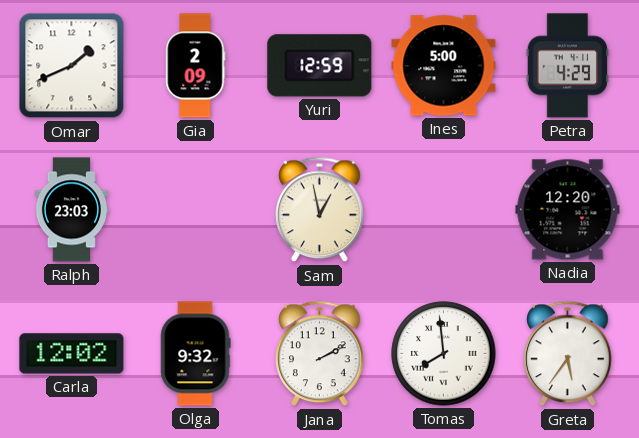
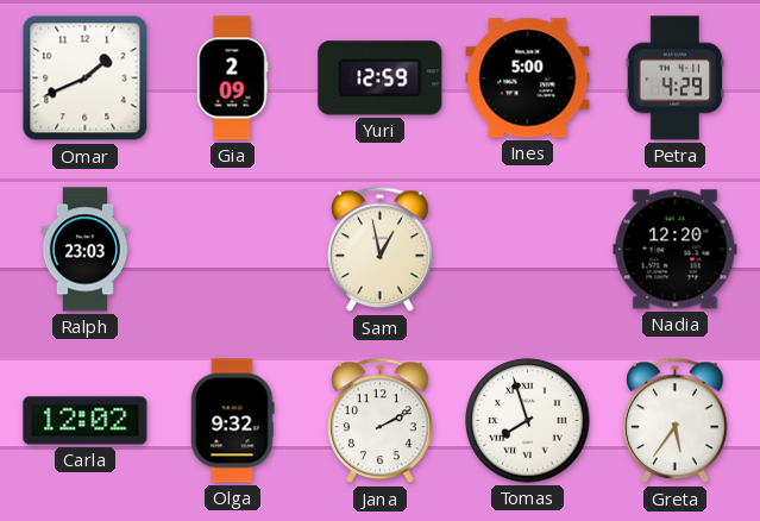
Tomas: 7:59 -> 7:57 (528, 421)
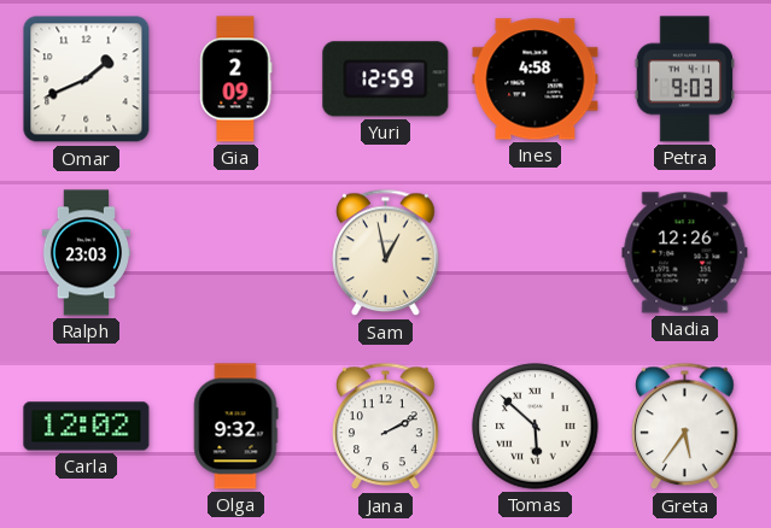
Ines: 5:00 -> 4:58 (536, 80)
Petra: 4:29 -> 9:03 (685, 80)
Nadia: 12:20 -> 12:26 (685, 253)
Tomas: 7:57 -> 5:52 (536, 427)
